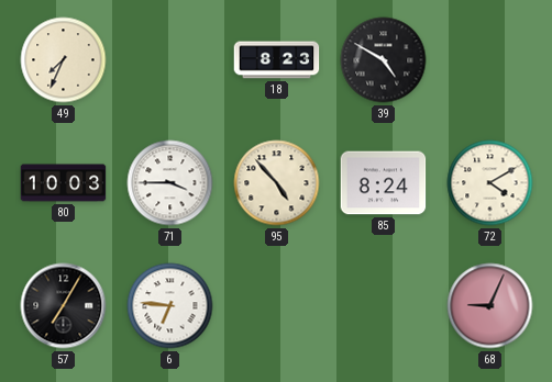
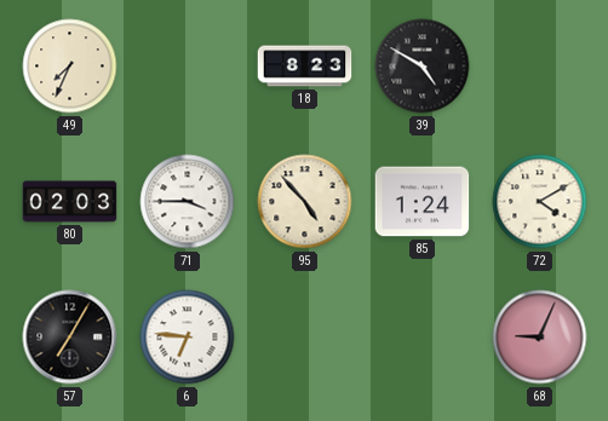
80: 10:03 -> 02:03 (70, 202)
85: 8:24 -> 1:24 (423, 202)
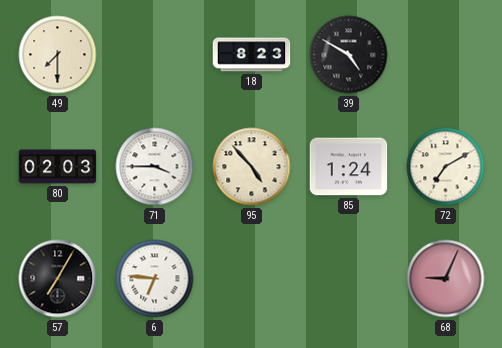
49: 7:34 -> 7:30 (58, 55)
72: 4:10 -> 7:10 (446, 167)
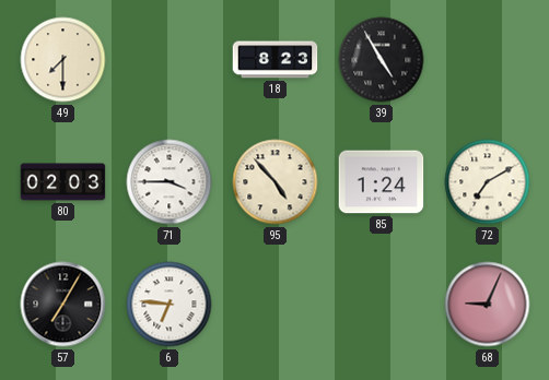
39: 4:50 -> 4:55 (382, 60)
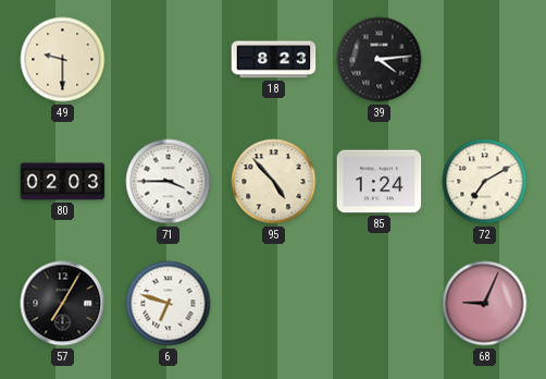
49: 7:30 -> 9:30 (63, 60)
39: 4:55 -> 4:14 (380, 60)
6: 6:46 -> 6:48 (169, 304)
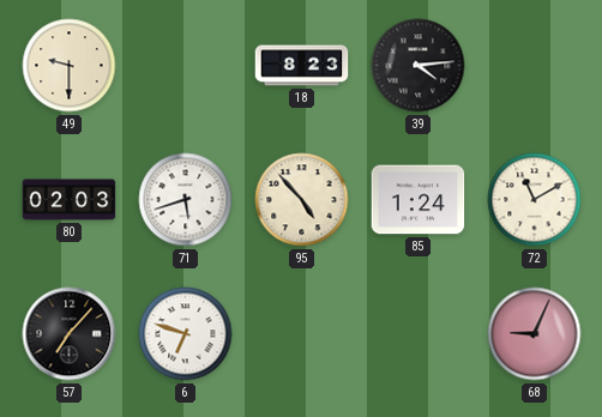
71: 3:45 -> 5:42 (186, 200)
72: 7:10 -> 11:10 (535, 200)
57: 7:05 -> 7:07 (70, 334)
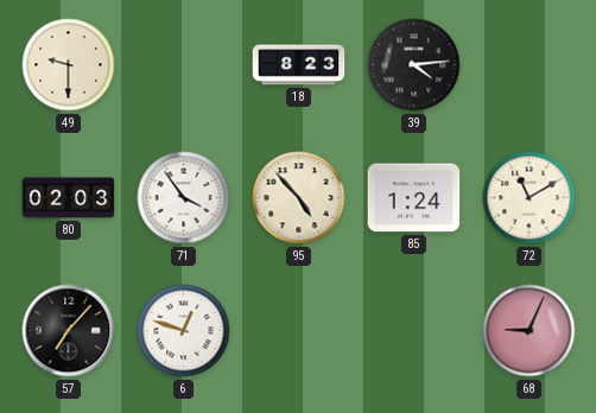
71: 5:42 -> 3:54 (184, 198)
6: 6:48 -> 12:48 (184, 331)
